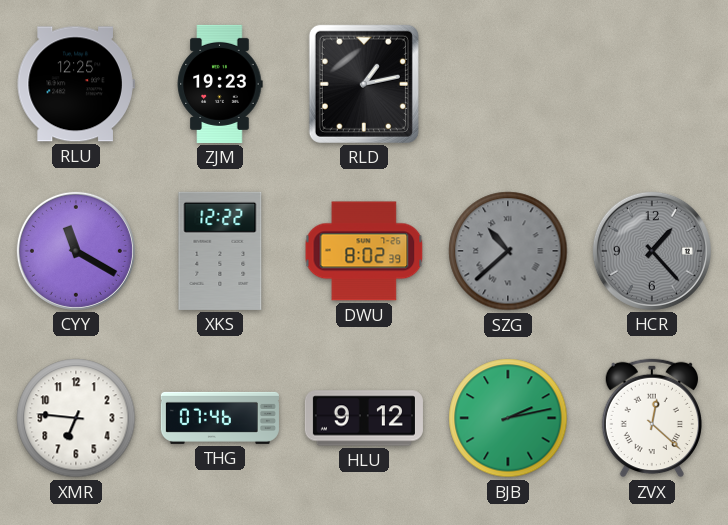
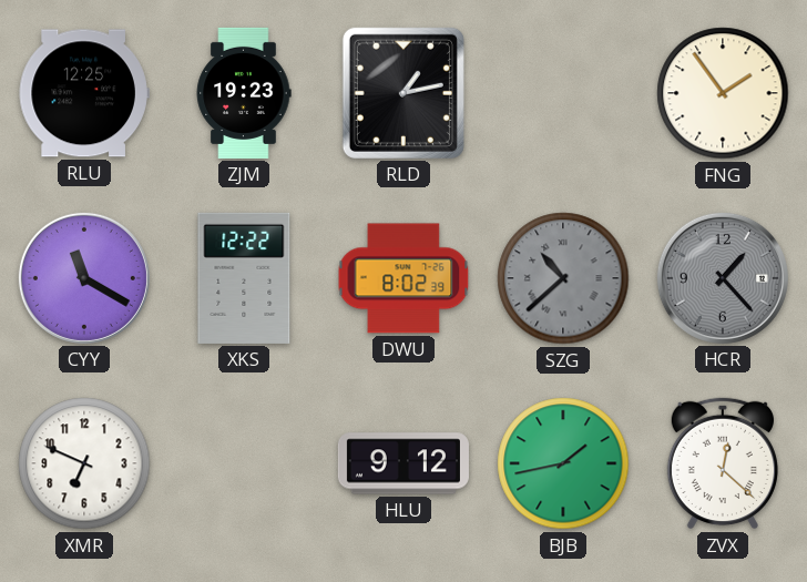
FNG: none -> 1:54 (723, 93)
XMR: 6:46 -> 6:49 (84, 463)
THG: 07:46 -> none (220, 418)
BJB: 2:13 -> 1:43 (563, 463)
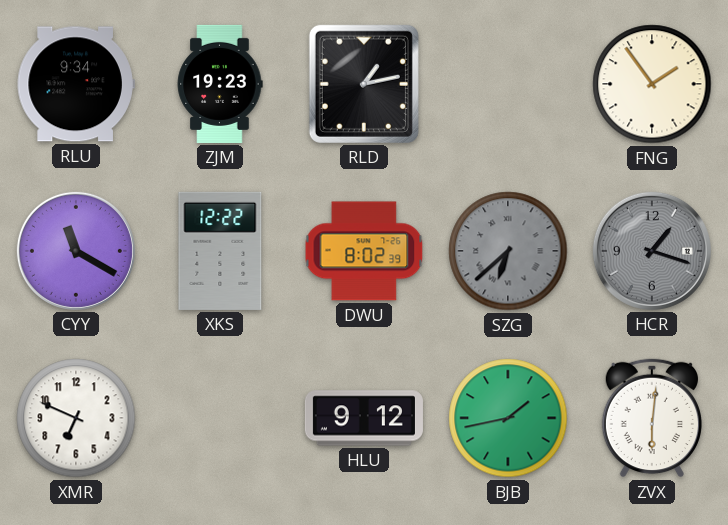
RLU: 12:25 -> 9:34 (76, 84)
SZG: 10:38 -> 6:38 (508, 251)
HCR: 1:23 -> 1:18 (652, 251)
ZVX: 12:22 -> 6:01 (652, 418)
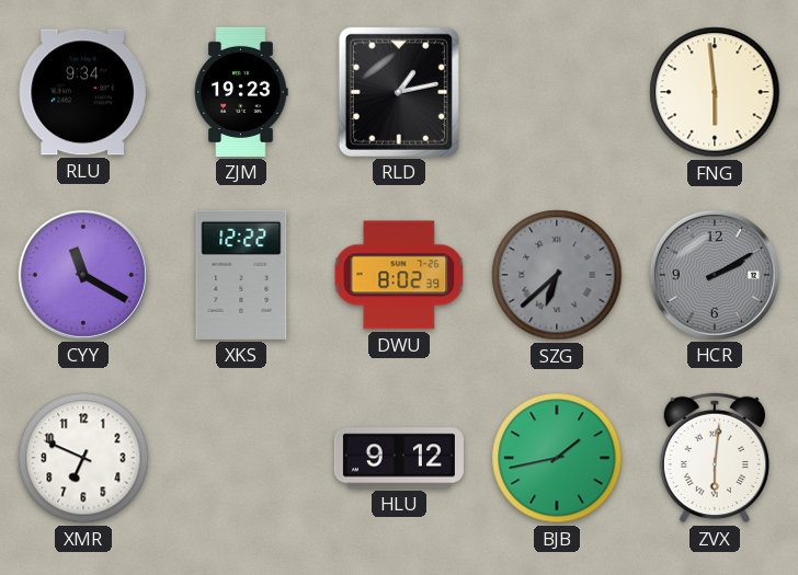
FNG: 1:54 -> 5:59 (715, 92)
HCR: 1:18 -> 2:10 (715, 275)
